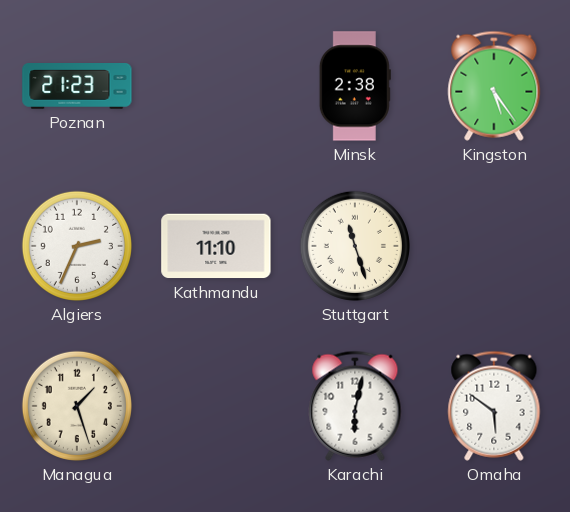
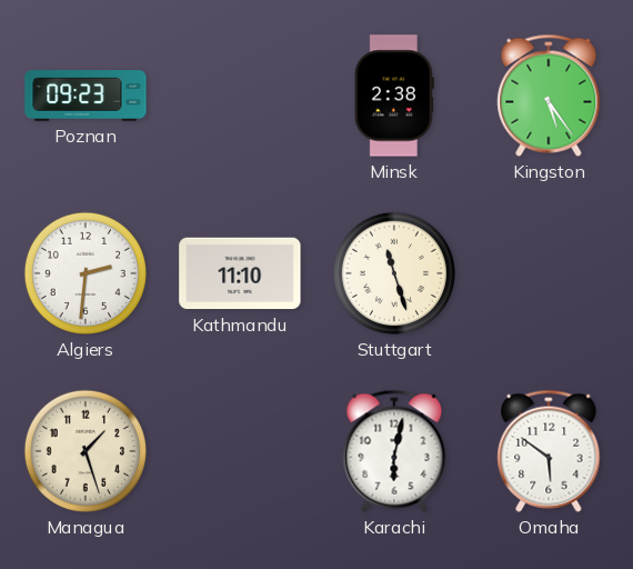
Poznan: 21:23 -> 09:23 (86, 97)
Algiers: 2:34 -> 2:31 (86, 273)
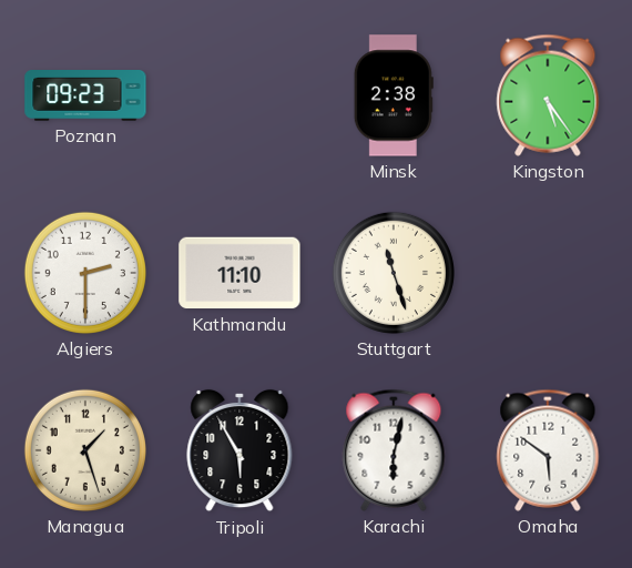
Algiers: 2:31 -> 2:30 (85, 273)
Tripoli: none -> 5:55 (239, 450)
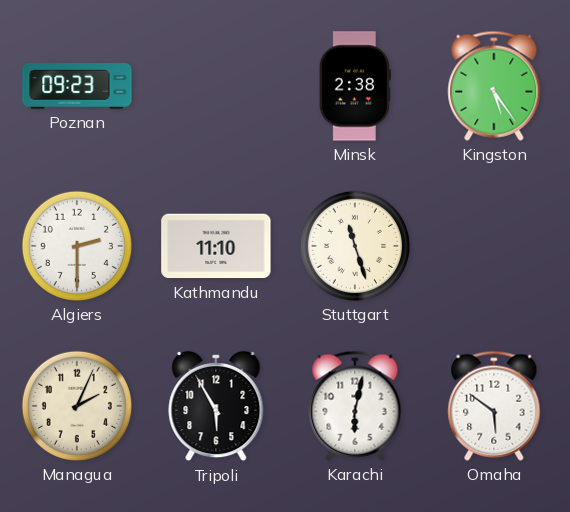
Managua: 1:27 -> 2:04 (77, 406)
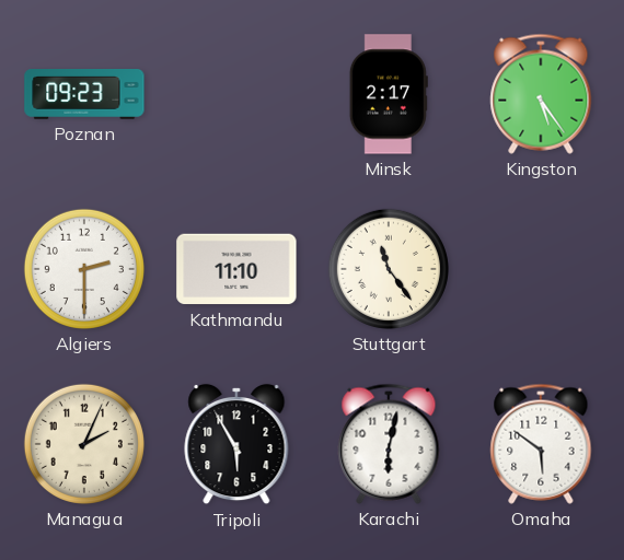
Minsk: 2:38 -> 2:17 (389, 94)
Stuttgart: 11:27 -> 11:24 (389, 269)
